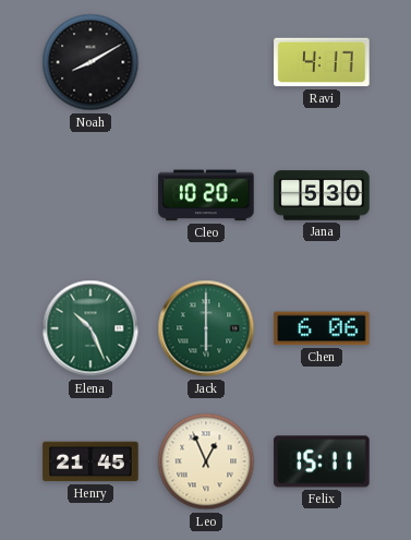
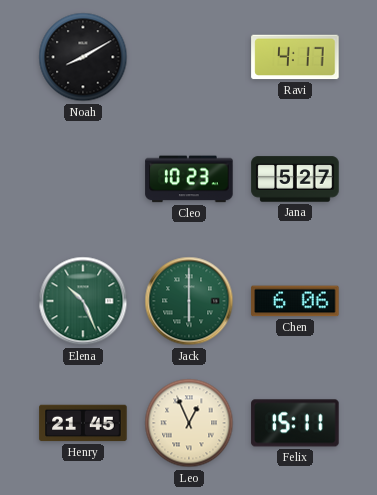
Cleo: 10:20 -> 10:23 (189, 179)
Jana: 5:30 -> 5:27 (295, 179)
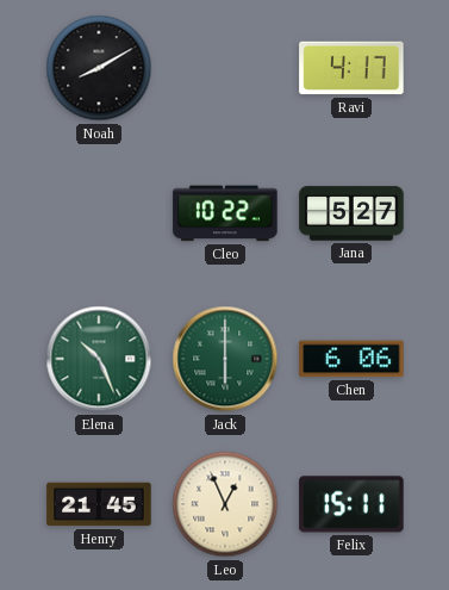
Cleo: 10:23 -> 10:22 (225, 213)
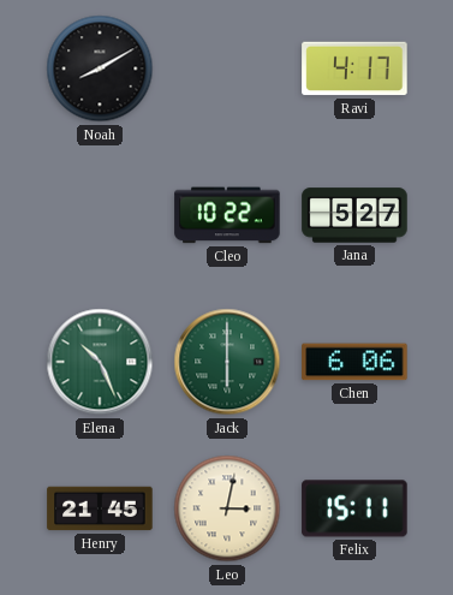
Leo: 12:56 -> 3:02 (227, 508)
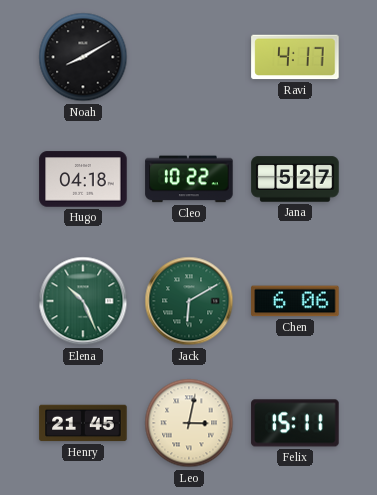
Hugo: none -> 04:18 (83, 179)
Jack: 6:00 -> 6:10 (189, 301)
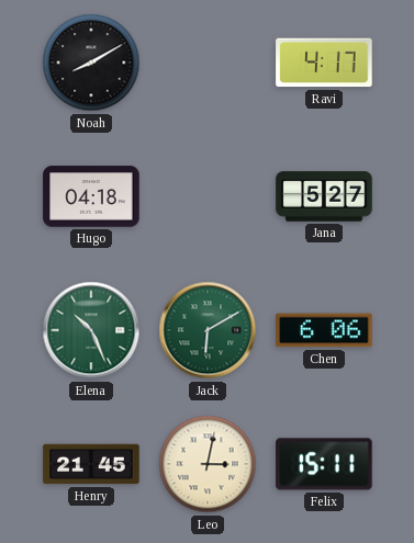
Cleo: 10:22 -> none (189, 179)
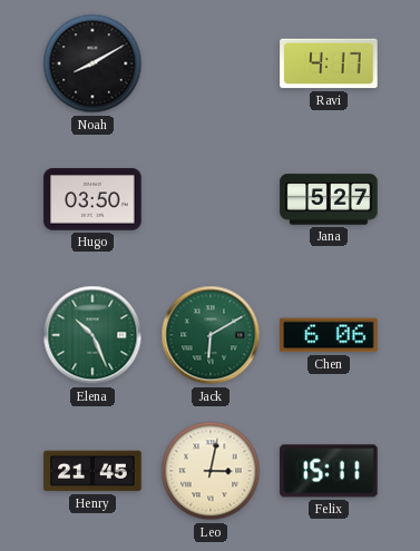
Hugo: 04:18 -> 03:50 (92, 199)
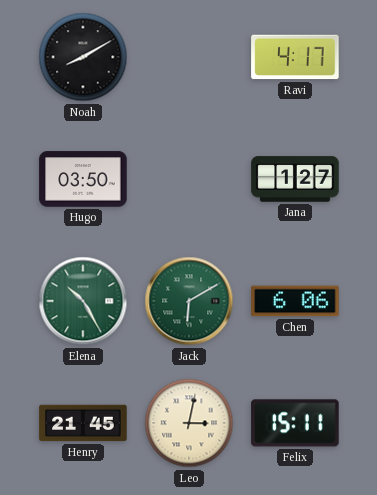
Jana: 5:27 -> 1:27 (295, 179)
Elena: 10:26 -> 10:25 (83, 301)
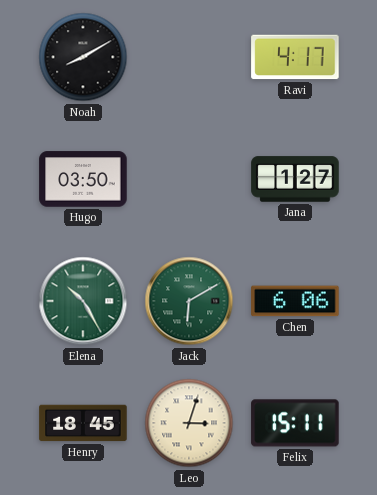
Henry: 21:45 -> 18:45 (83, 423)
Leo: 3:02 -> 3:03 (189, 423)
